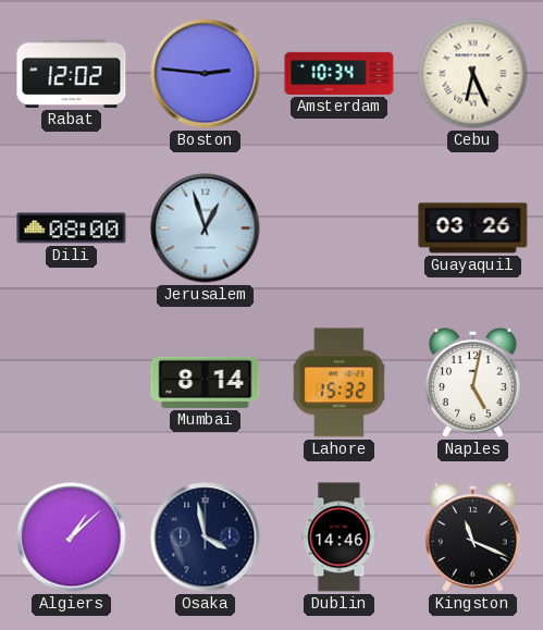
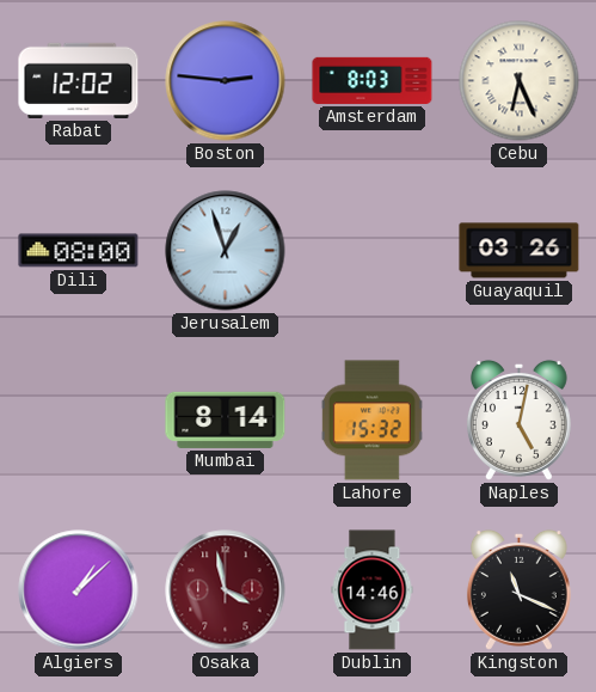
Amsterdam: 10:34 -> 8:03 (373, 80)
Osaka dial: navy -> burgundy (226, 590)
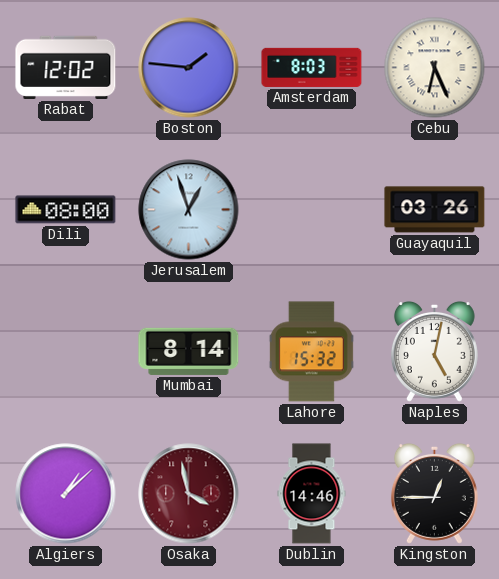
Boston: 2:46 -> 1:46 (189, 68)
Kingston: 11:19 -> 12:45 (434, 493)
